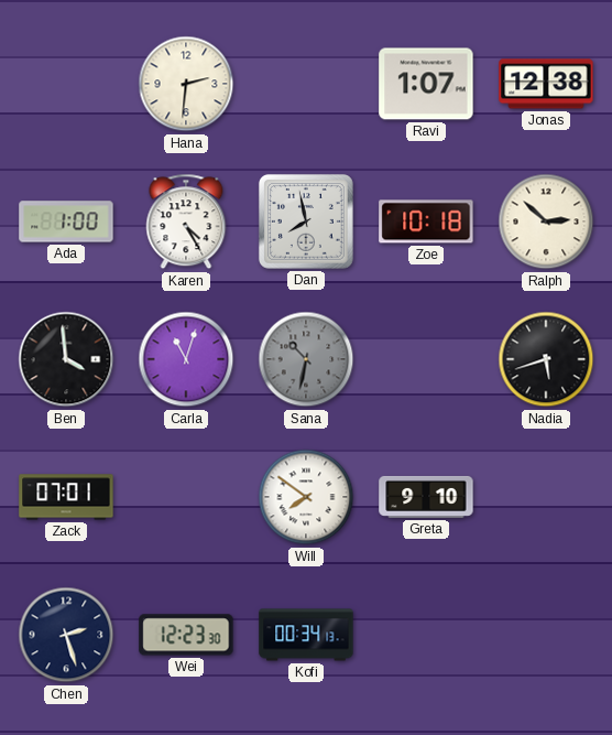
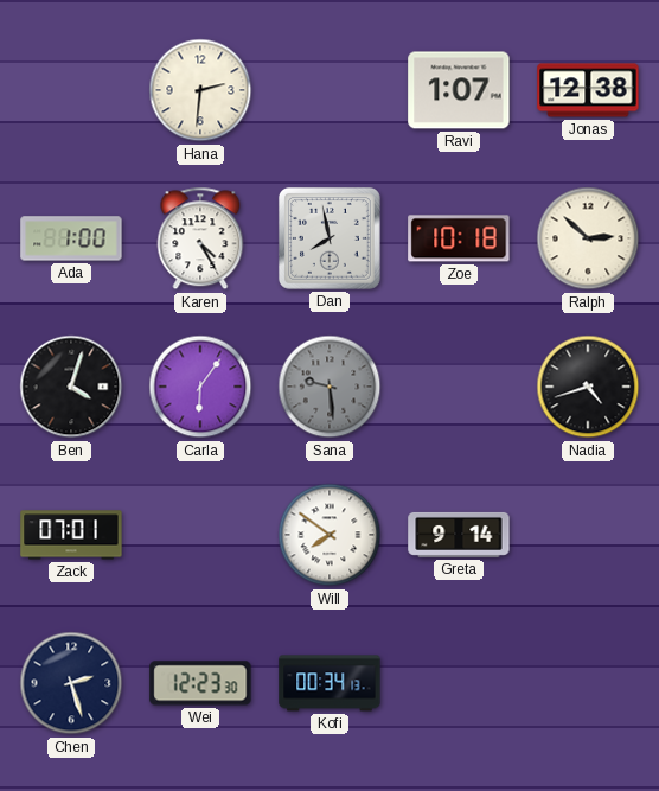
Ben: 3:59 -> 4:03 (71, 387)
Carla: 11:03 -> 6:06 (200, 387)
Sana: 10:32 -> 9:29 (329, 387)
Nadia: 5:42 -> 4:42 (588, 387)
Greta: 9:10 -> 9:14 (459, 535)
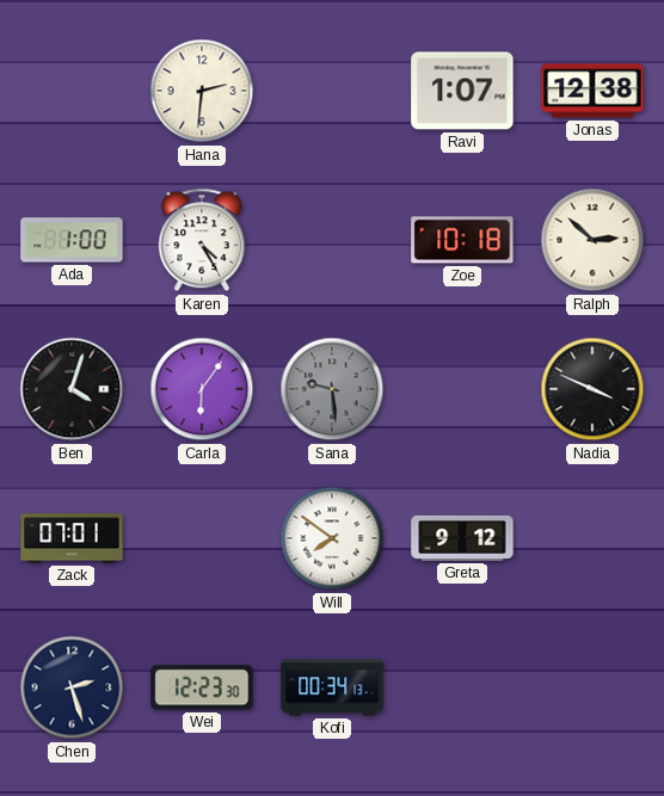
Dan: 7:58 -> none (329, 238)
Nadia: 4:42 -> 3:49 (592, 389)
Greta: 9:14 -> 9:12 (462, 538)
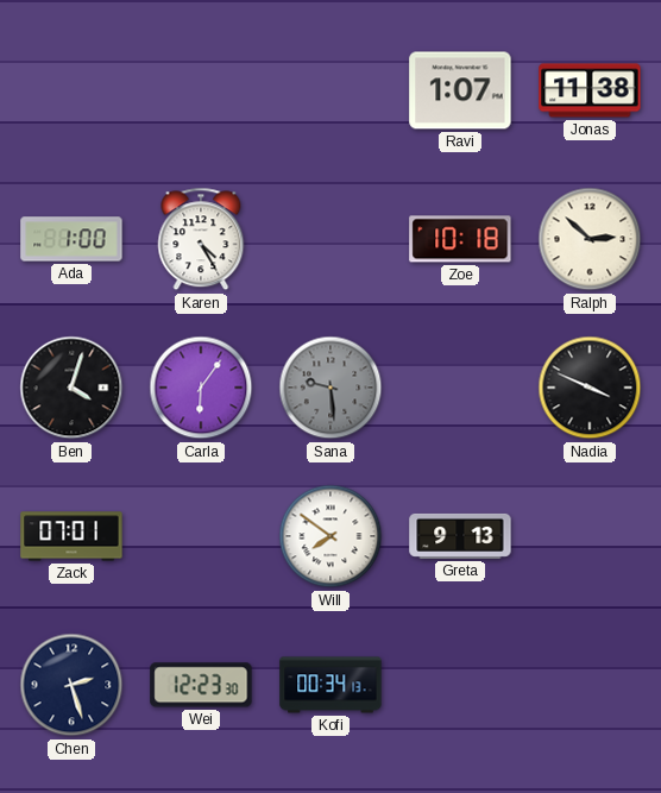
Hana: 2:31 -> none (202, 91)
Jonas: 12:38 -> 11:38 (590, 90)
Greta: 9:12 -> 9:13 (460, 536)
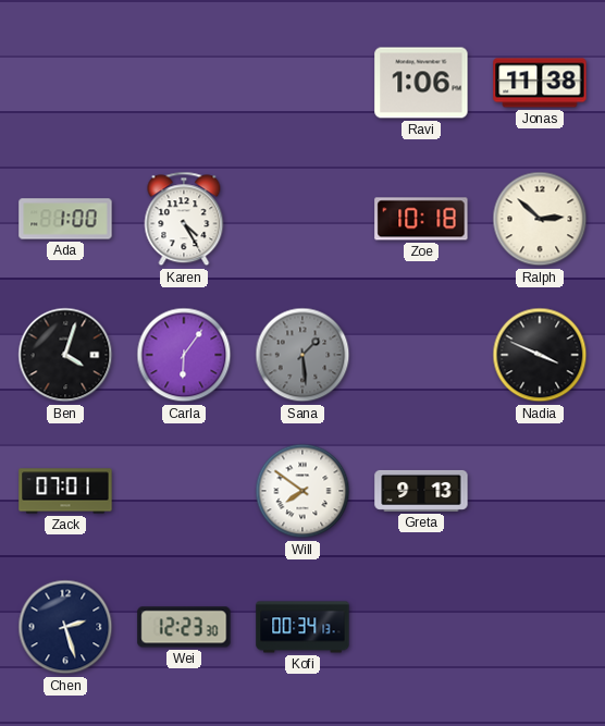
Ravi: 1:07 -> 1:06 (421, 83)
Sana: 9:29 -> 1:29 (302, 355)
